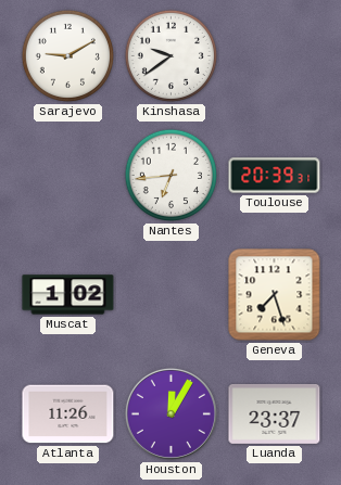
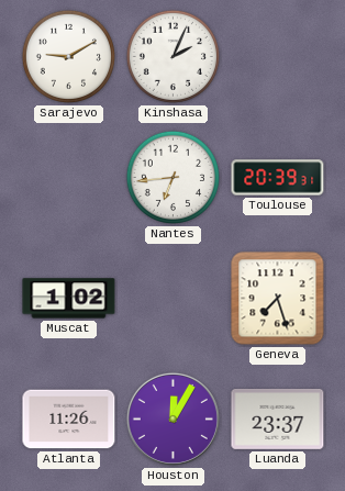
Kinshasa: 9:39 -> 2:04 (172, 56)
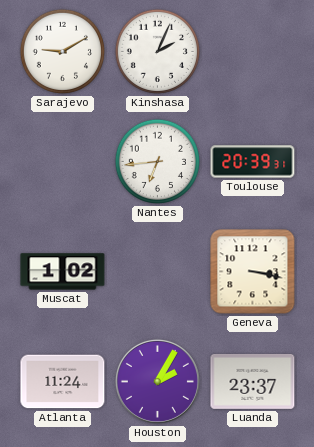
Geneva: 7:27 -> 3:17 (253, 272)
Atlanta: 11:26 -> 11:24 (63, 382)
Houston: 12:05 -> 2:05 (157, 381)
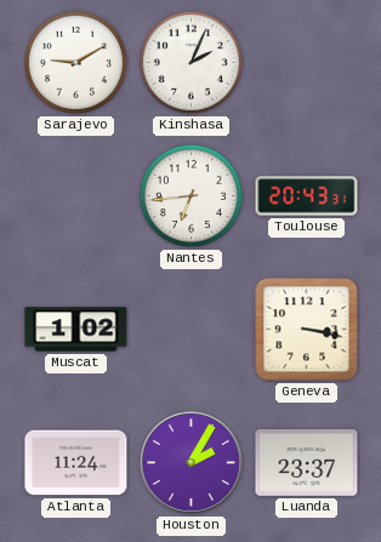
Toulouse: 20:39 -> 20:43 (307, 196)
